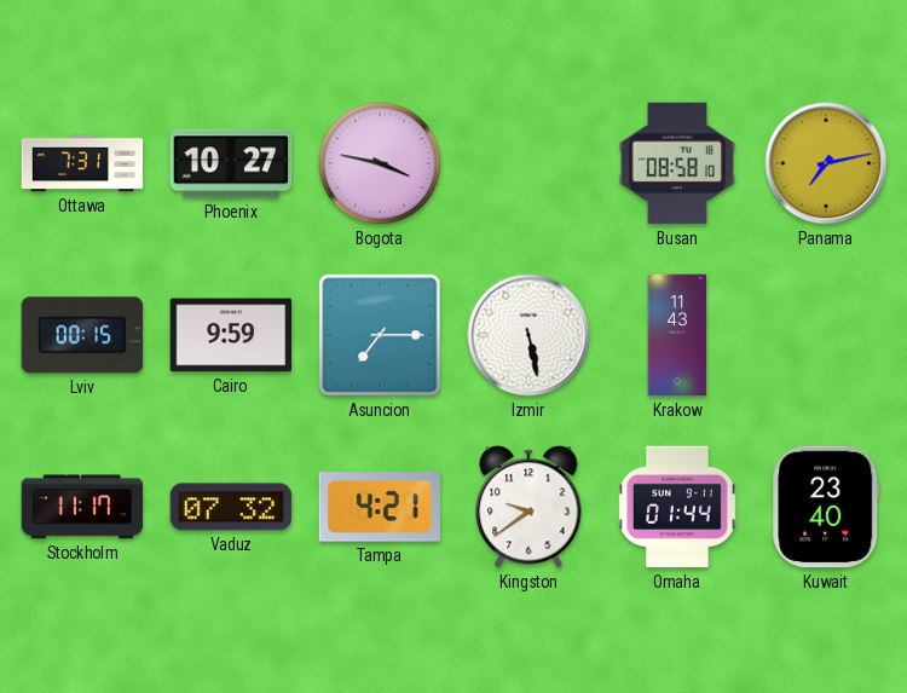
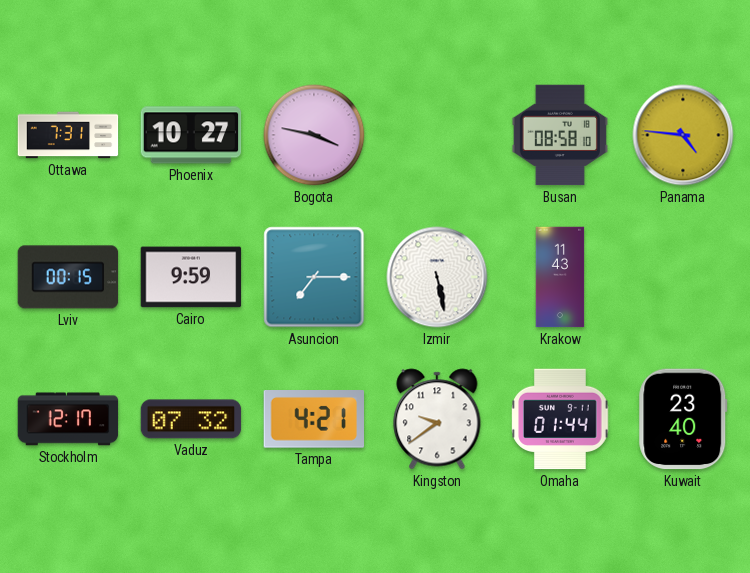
Panama: 7:13 -> 4:46 (683, 135)
Stockholm: 11:17 -> 12:17 (68, 419)
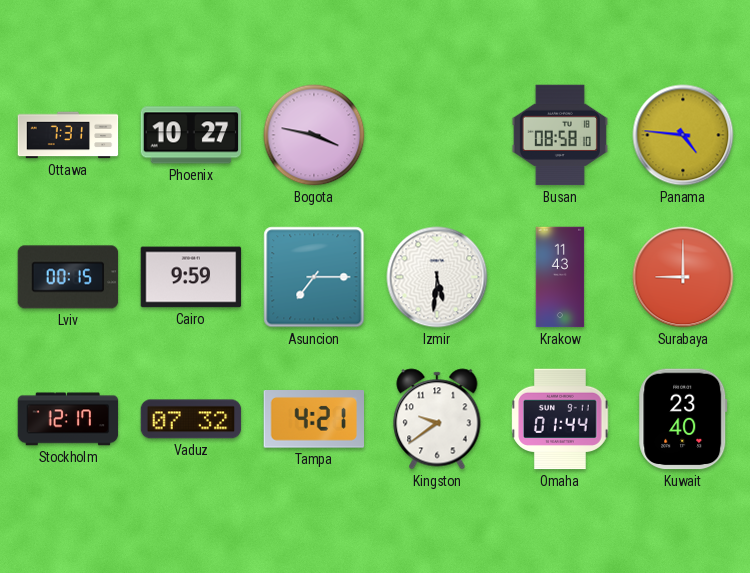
Izmir: 5:28 -> 5:31 (437, 277)
Surabaya: none -> 9:00 (683, 277)
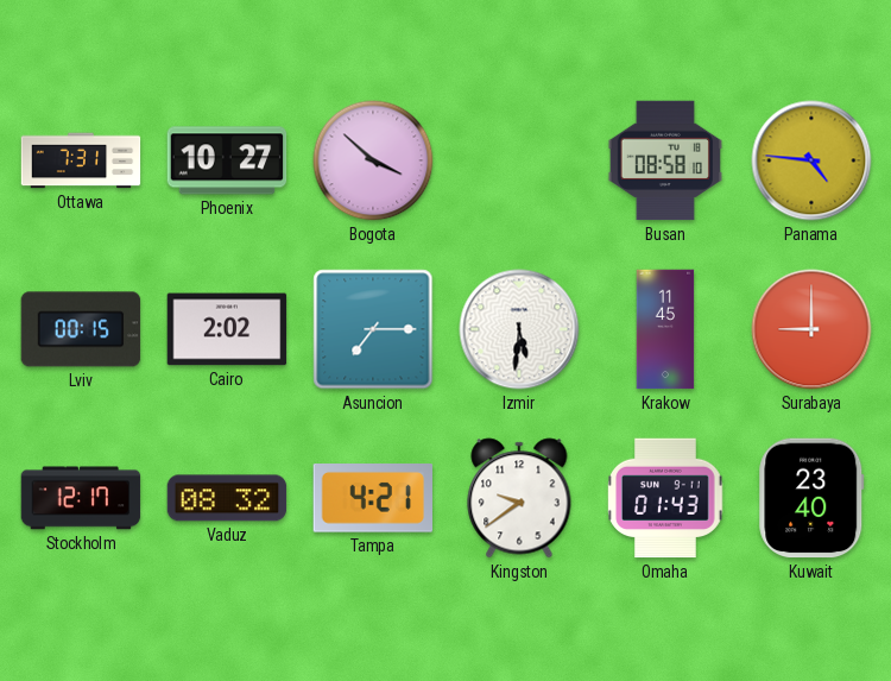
Bogota: 3:47 -> 3:52 (373, 160)
Cairo: 9:59 -> 2:02 (227, 329)
Krakow: 11:43 -> 11:45 (665, 329)
Vaduz: 07:32 -> 08:32 (227, 498)
Omaha: 01:44 -> 01:43 (665, 498)
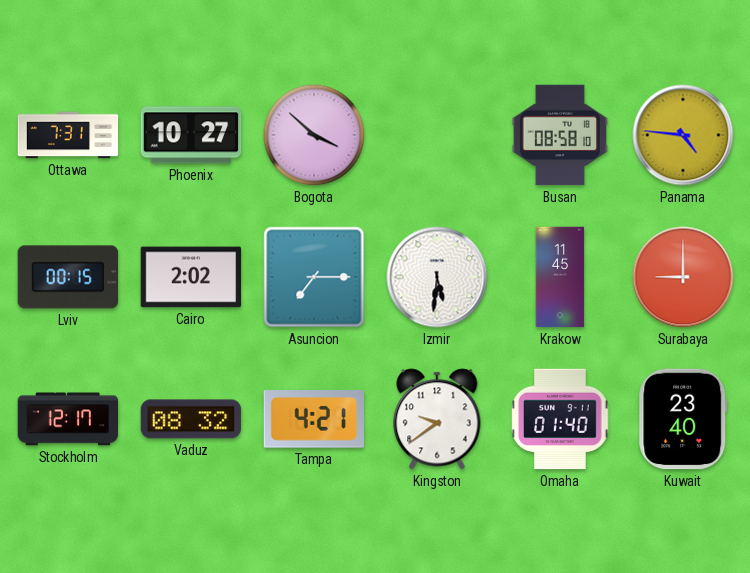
Omaha: 01:43 -> 01:40 (560, 419)
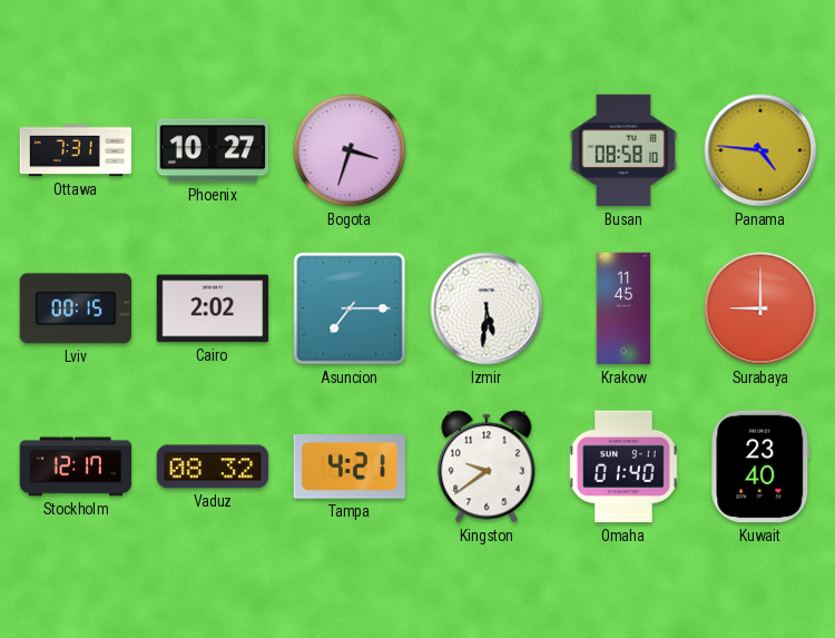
Bogota: 3:52 -> 3:33 (350, 150)
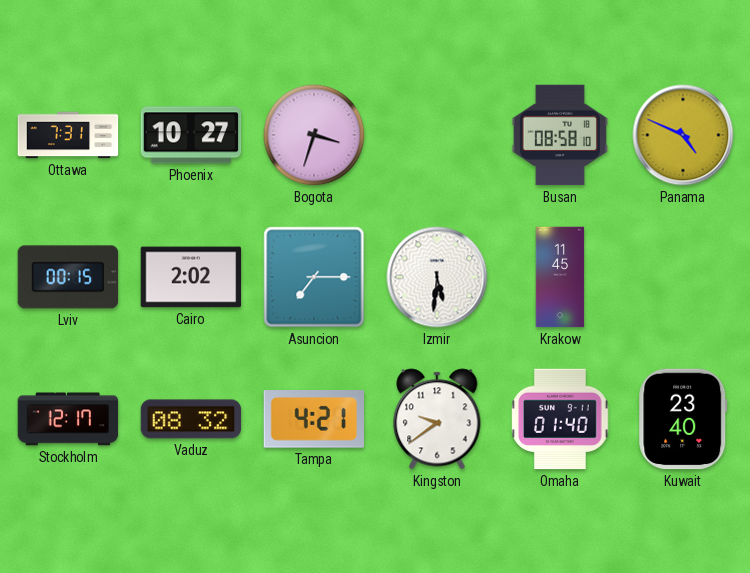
Panama: 4:46 -> 4:49 (683, 135)
Surabaya: 9:00 -> none (760, 308)
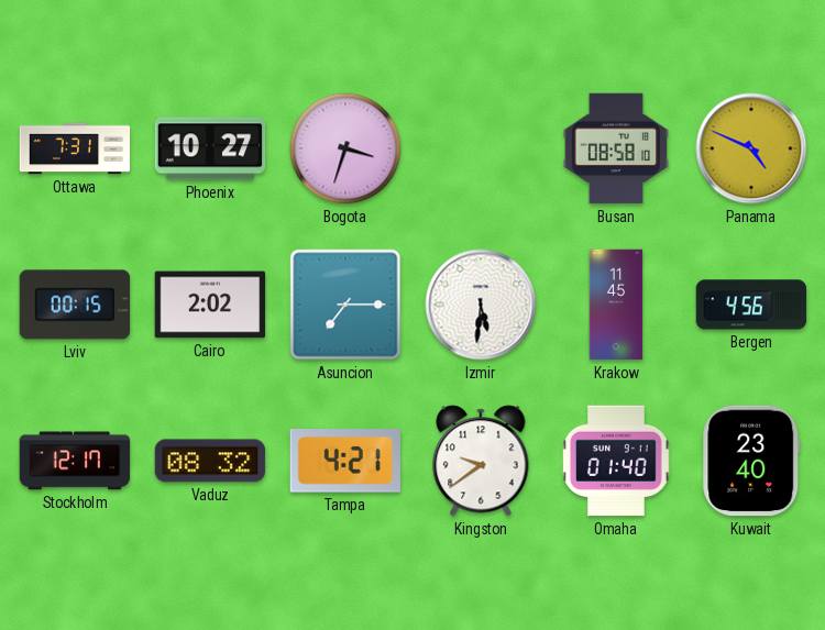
Bergen: none -> 4:56 (751, 305)
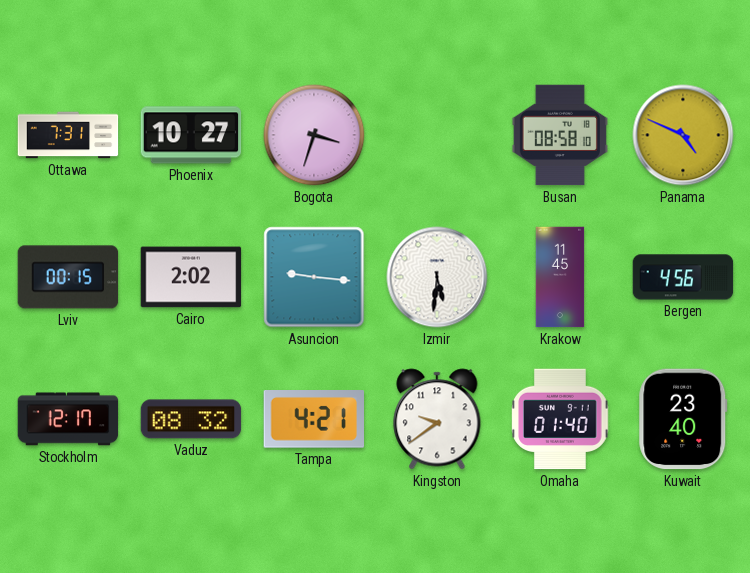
Asuncion: 7:15 -> 9:16 (314, 277)
